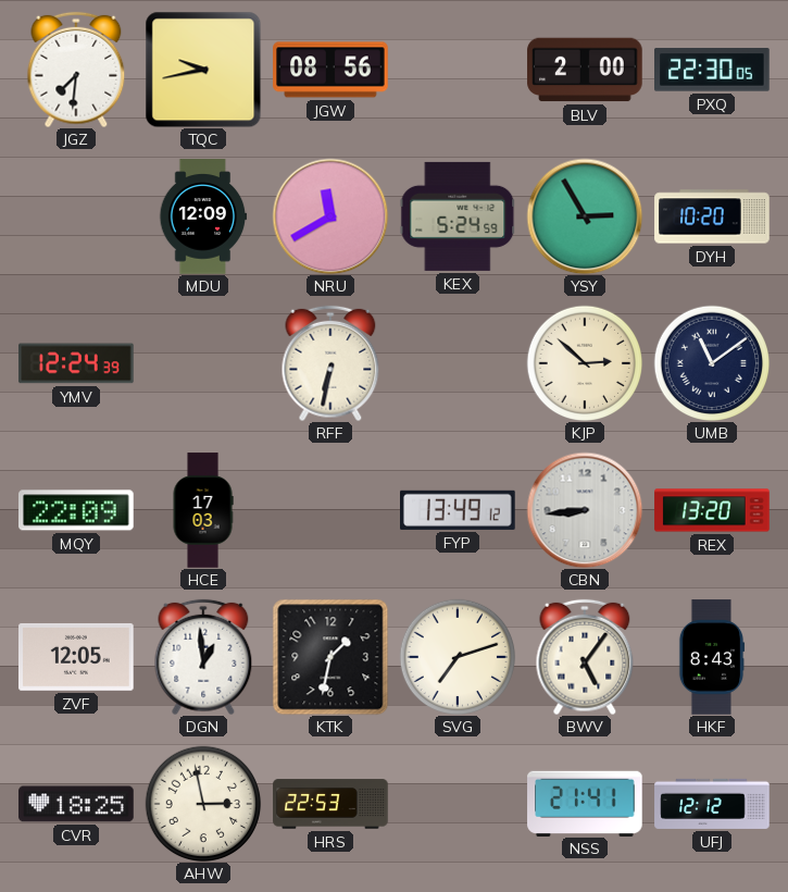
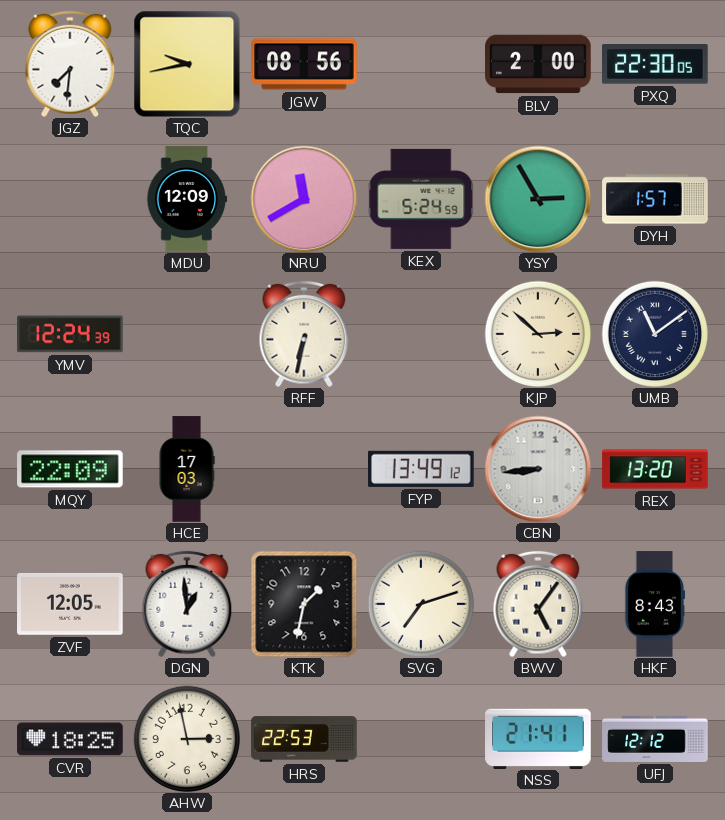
DYH: 10:20 -> 1:57 (655, 199)
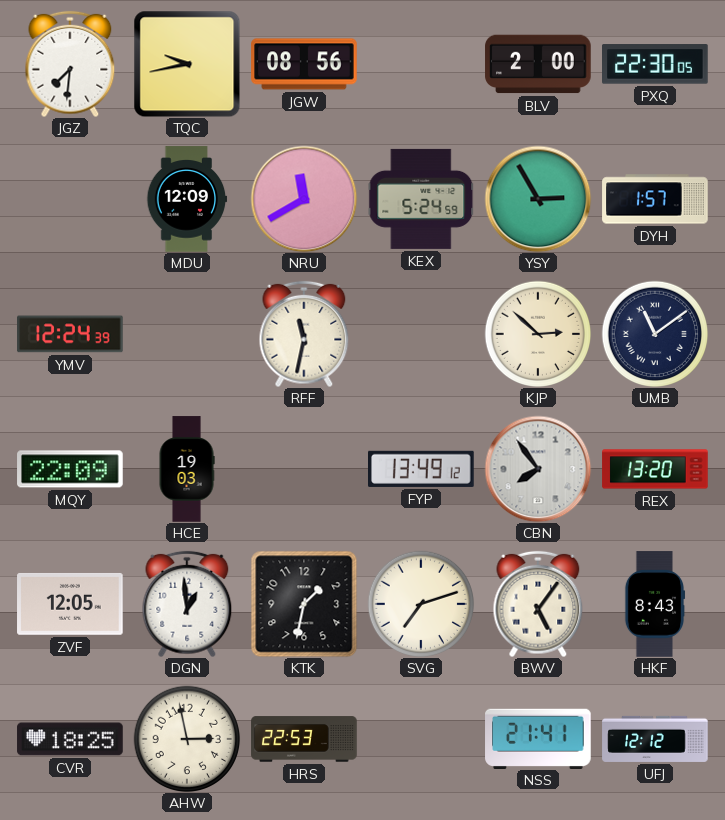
RFF: 6:32 -> 11:32 (304, 334)
HCE: 17:03 -> 19:03 (187, 469)
CBN: 8:44 -> 7:54 (538, 469)
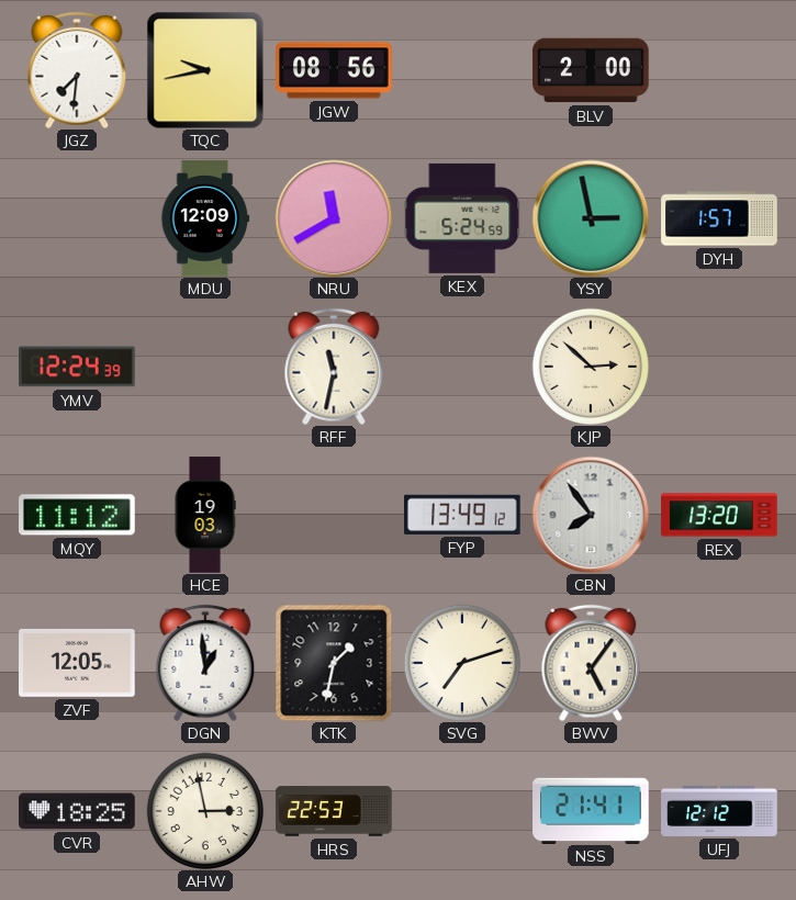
PXQ: 22:30 -> none (655, 64)
YSY: 2:55 -> 2:58 (591, 218)
UMB: 11:09 -> none (655, 334)
MQY: 22:09 -> 11:12 (77, 515)
HKF: 8:43 -> none (655, 604)
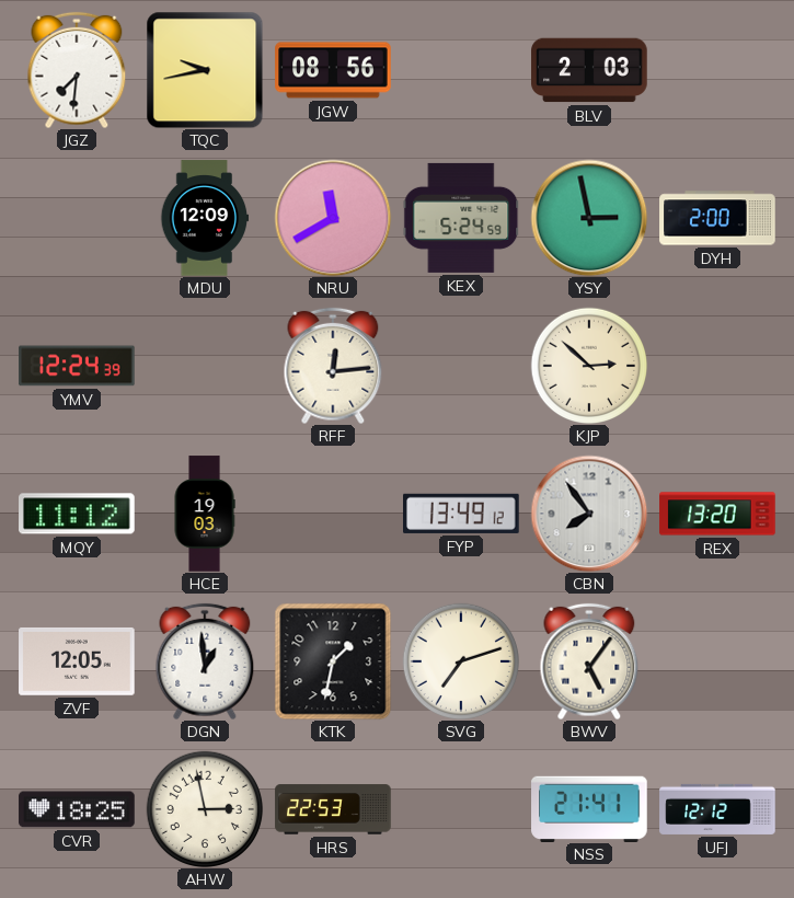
BLV: 2:00 -> 2:03 (589, 70)
DYH: 1:57 -> 2:00 (717, 218)
RFF: 11:32 -> 12:14 (333, 366)
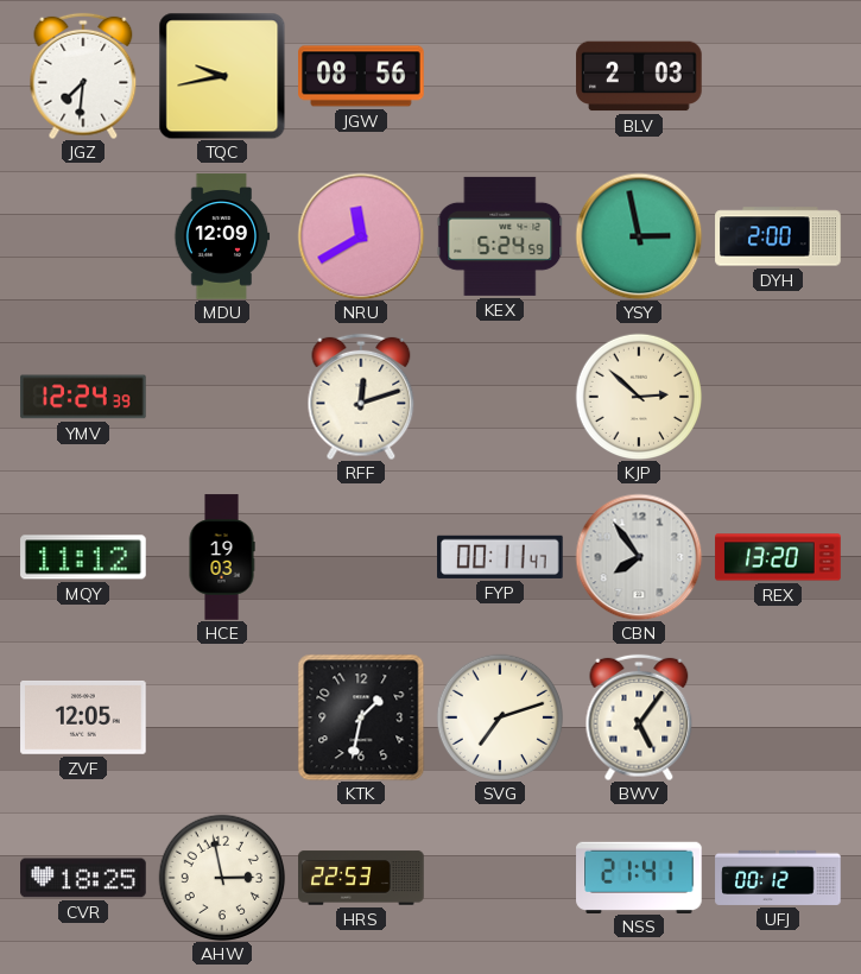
RFF: 12:14 -> 12:12 (361, 397)
FYP: 13:49 -> 00:11 (500, 557)
DGN: 12:59 -> none (205, 661)
UFJ: 12:12 -> 00:12 (778, 878)
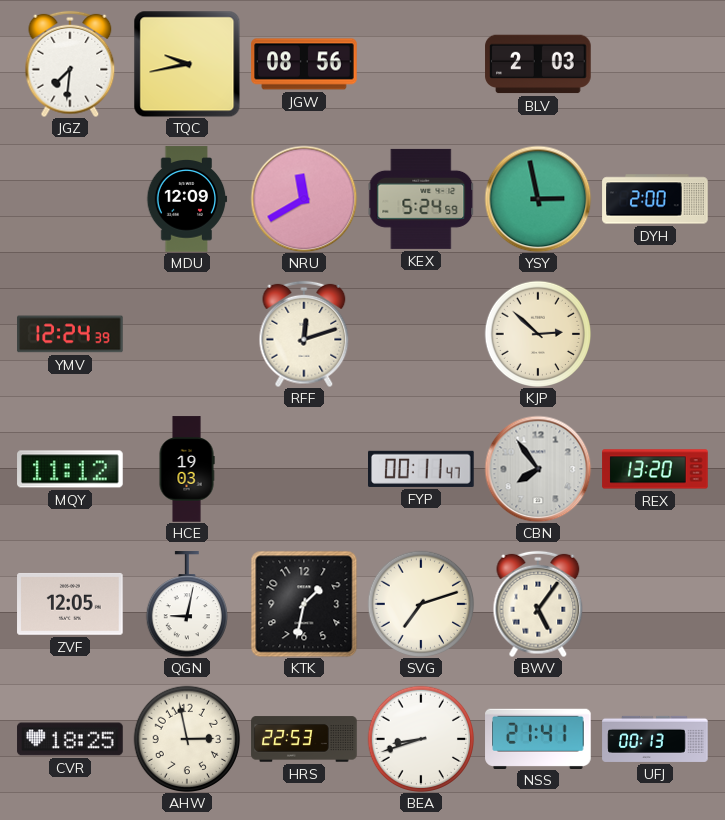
QGN: none -> 9:02 (186, 604)
BEA: none -> 8:42 (421, 739)
UFJ: 00:12 -> 00:13 (655, 739)
